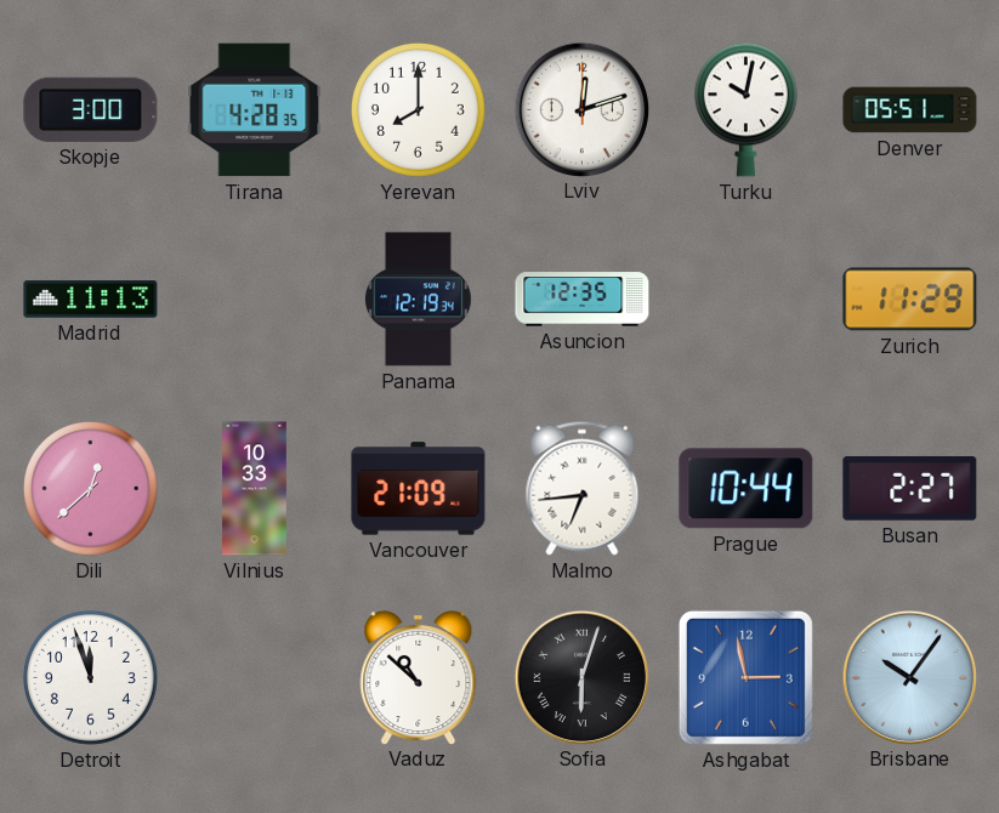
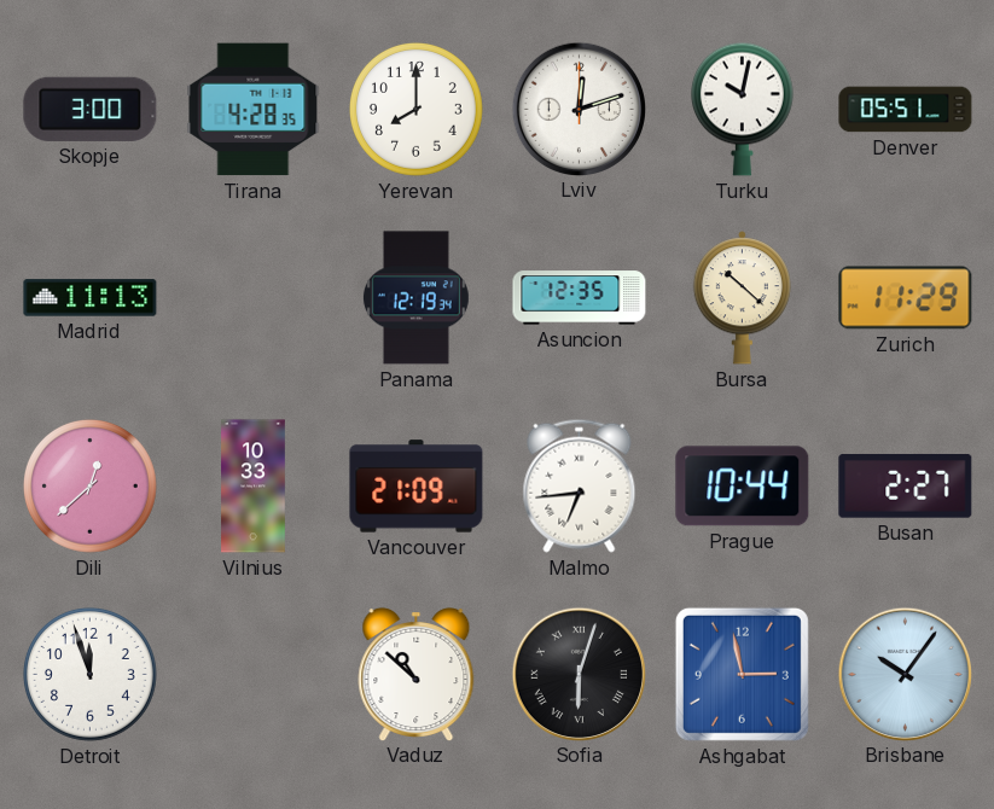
Bursa: none -> 10:22 (742, 298)
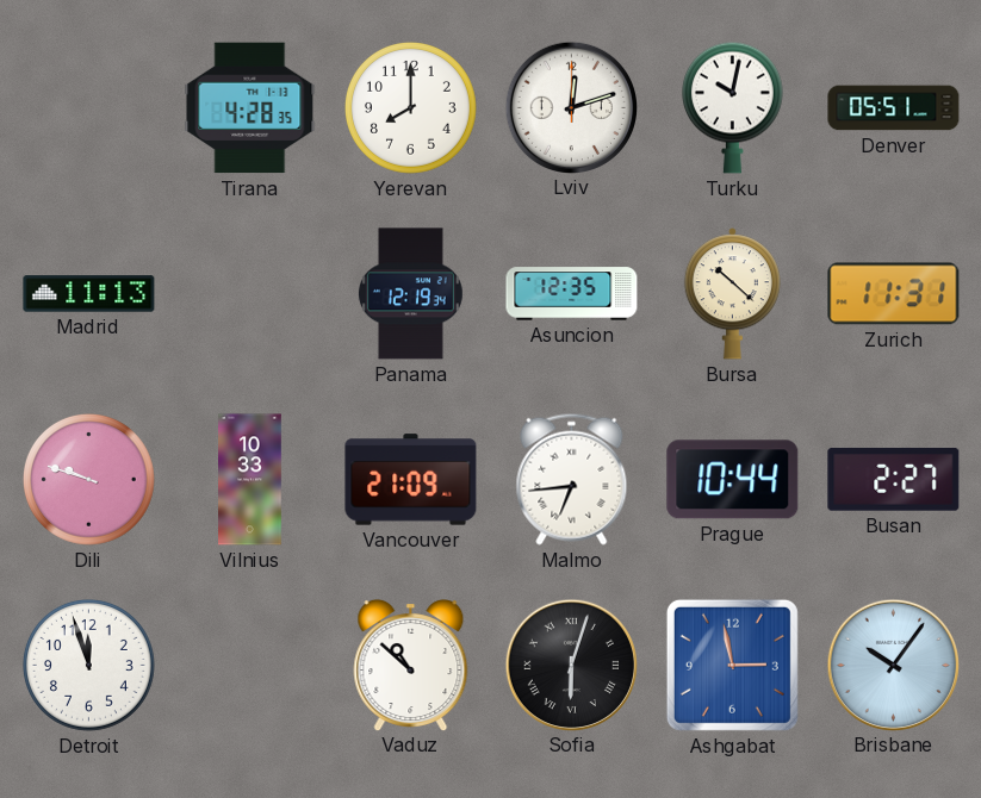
Skopje: 3:00 -> none (91, 109)
Zurich: 11:29 -> 11:31 (894, 294)
Dili: 12:38 -> 9:48 (89, 480)
